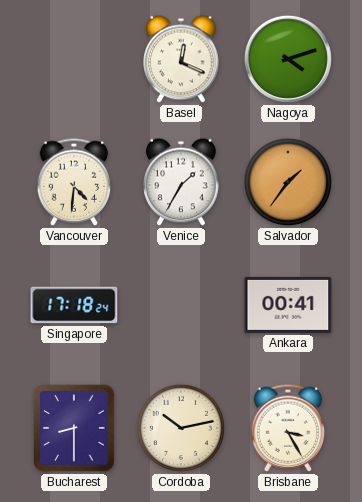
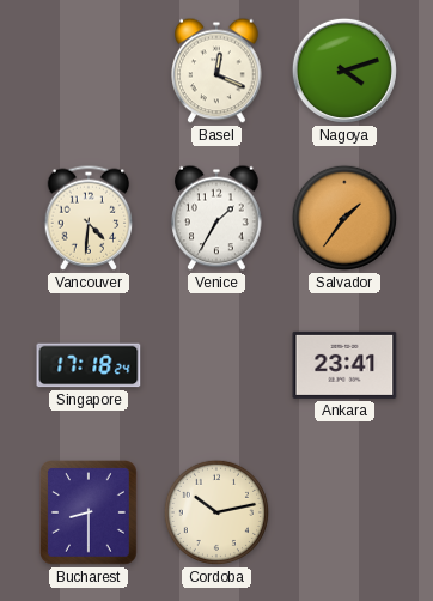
Ankara: 00:41 -> 23:41 (344, 365)
Brisbane: 3:25 -> none (288, 428)
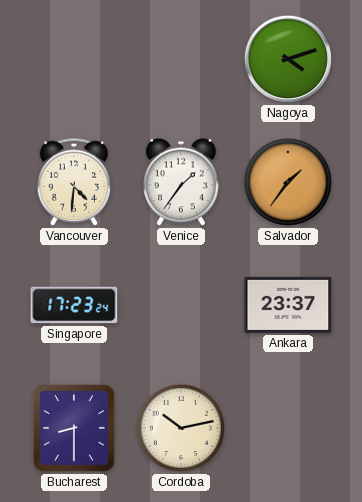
Basel: 12:19 -> none (216, 71)
Venice: 1:35 -> 1:36 (181, 182)
Singapore: 17:18 -> 17:23 (74, 305)
Ankara: 23:41 -> 23:37 (288, 305)
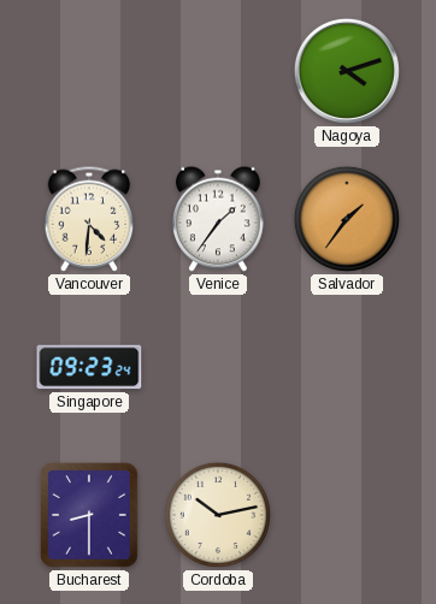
Singapore: 17:23 -> 09:23 (89, 367)
Ankara: 23:37 -> none (288, 305)
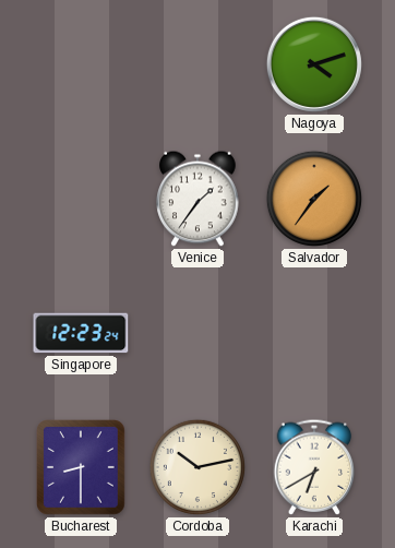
Vancouver: 4:31 -> none (89, 219)
Singapore: 09:23 -> 12:23 (81, 333)
Karachi: none -> 6:40 (314, 467)
